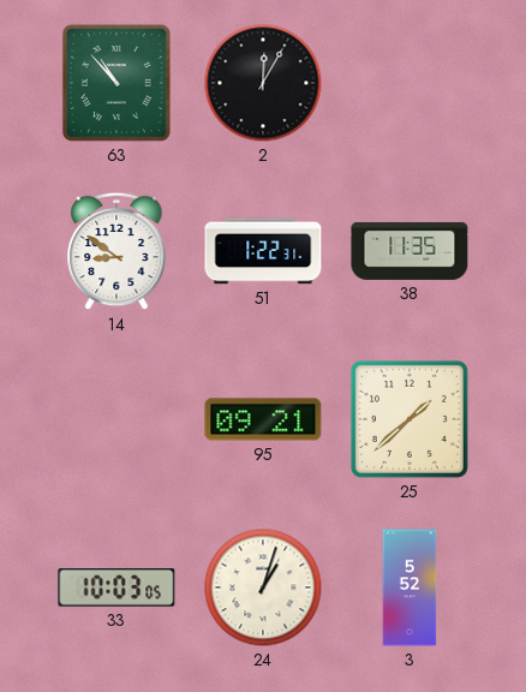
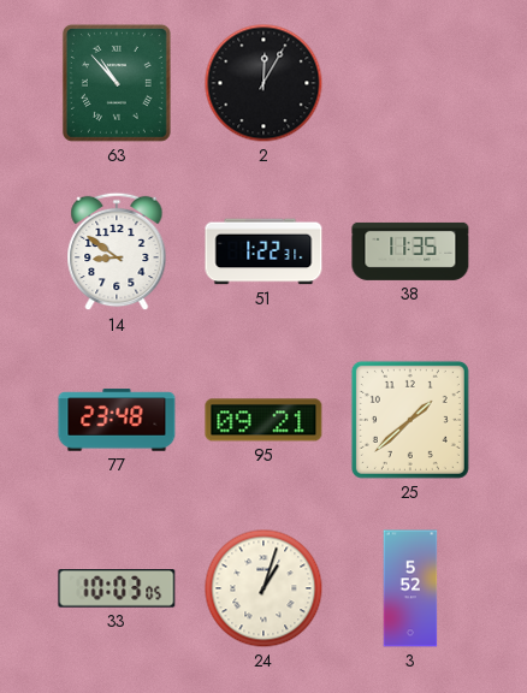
77: none -> 23:48 (117, 420)
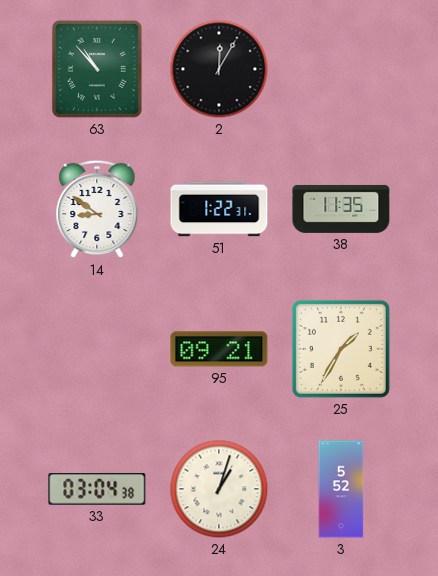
77: 23:48 -> none (117, 420)
25: 1:38 -> 1:35 (341, 349)
33: 10:03 -> 03:04 (97, 490)
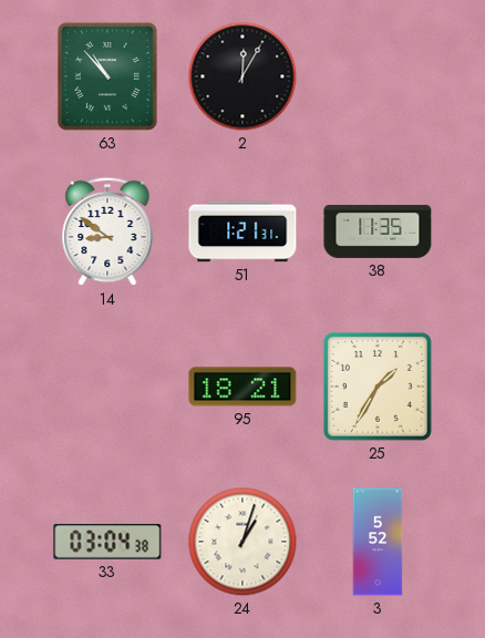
51: 1:22 -> 1:21 (242, 231)
95: 09:21 -> 18:21 (242, 387)
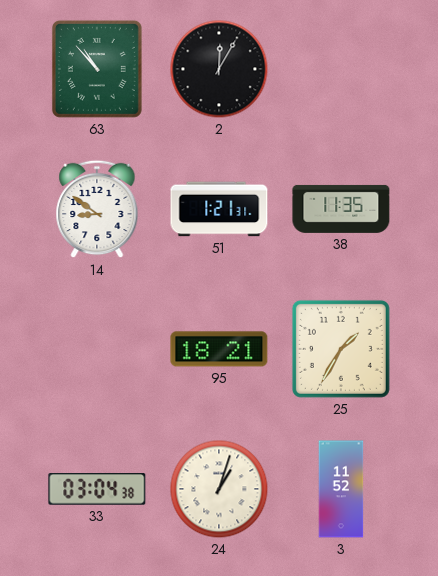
3: 5:52 -> 11:52 (341, 489)
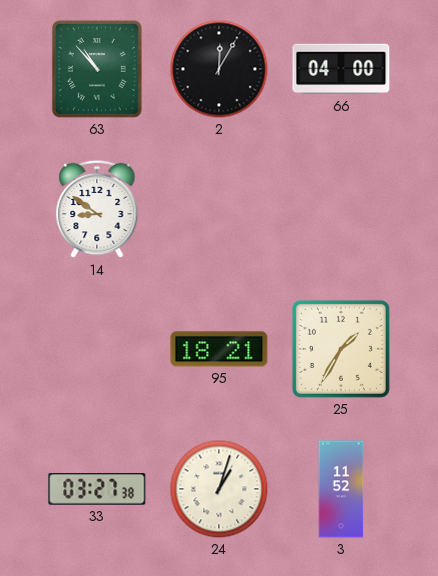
66: none -> 04:00 (341, 69)
51: 1:21 -> none (219, 209)
38: 11:35 -> none (341, 209)
33: 03:04 -> 03:27 (97, 490)
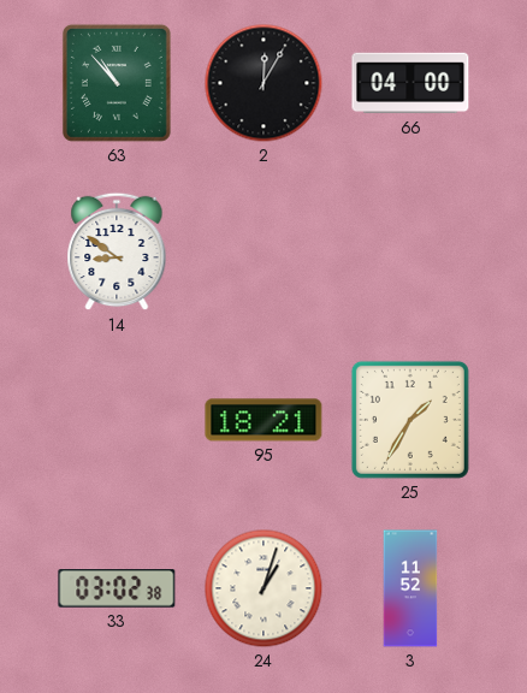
33: 03:27 -> 03:02 (117, 590)
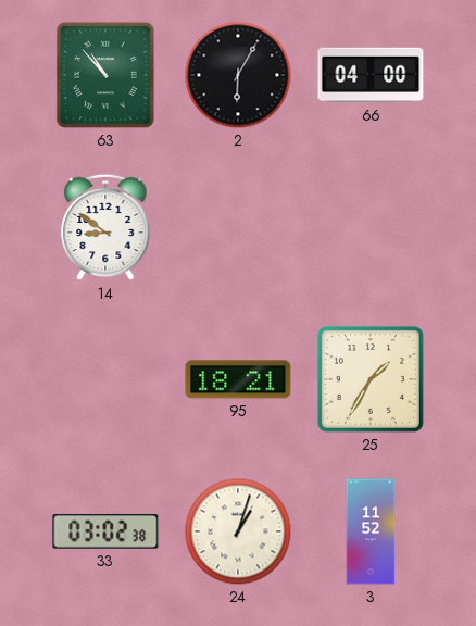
2: 12:05 -> 6:05 (238, 75)
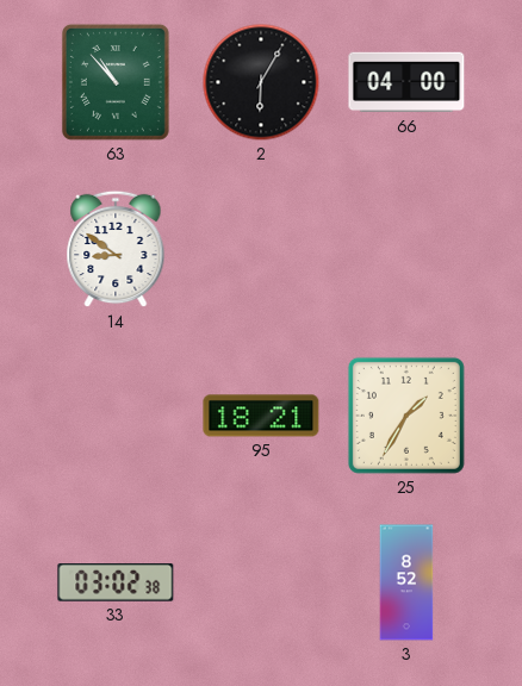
24: 1:03 -> none (238, 531)
3: 11:52 -> 8:52 (406, 582)
